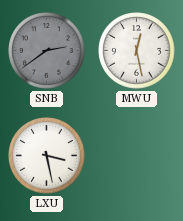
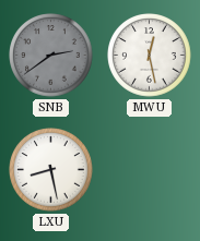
LXU: 3:28 -> 8:28 (51, 170)
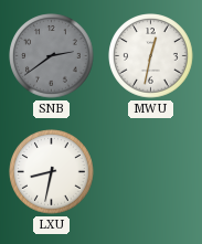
MWU: 12:28 -> 12:32 (151, 56)
LXU: 8:28 -> 8:32 (52, 172)
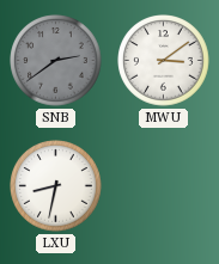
MWU: 12:32 -> 3:09 (164, 61)
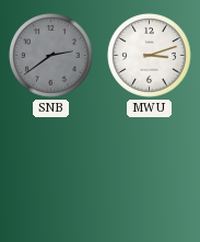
MWU: 3:09 -> 3:12 (150, 56)
LXU: 8:32 -> none (56, 186)
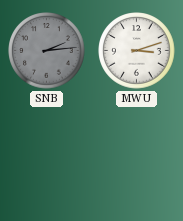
SNB: 2:39 -> 2:14 (47, 51)
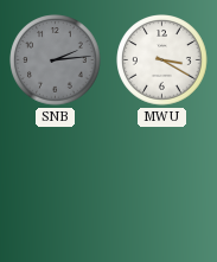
MWU: 3:12 -> 3:20 (162, 60)
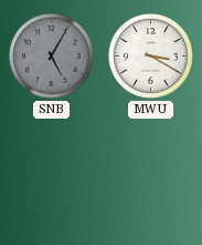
SNB: 2:14 -> 5:05 (52, 57)
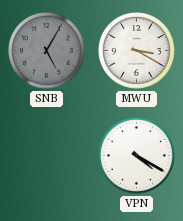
VPN: none -> 4:20 (137, 156)
